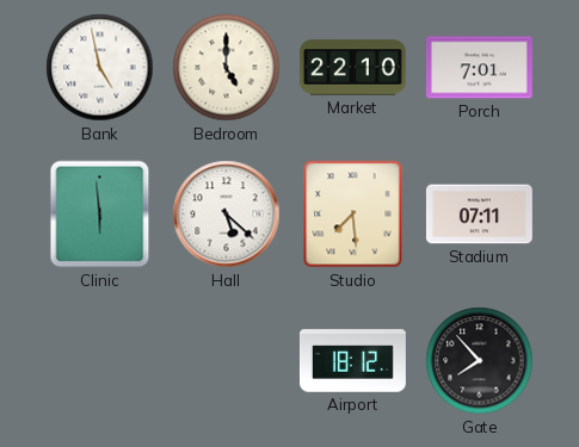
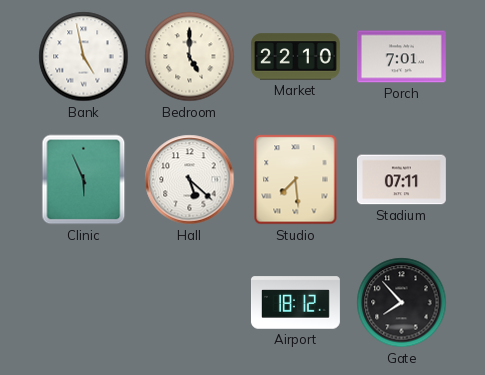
Clinic: 5:59 -> 5:56 (84, 180)
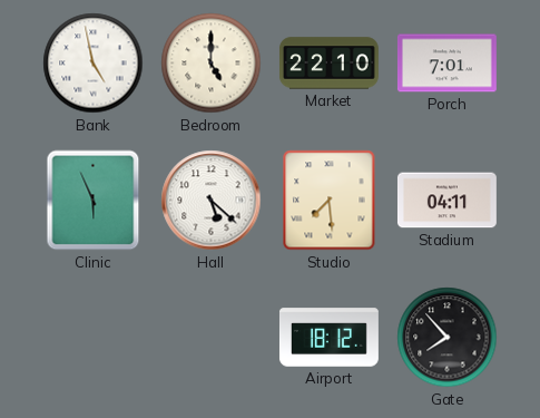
Stadium: 07:11 -> 04:11 (446, 201)
